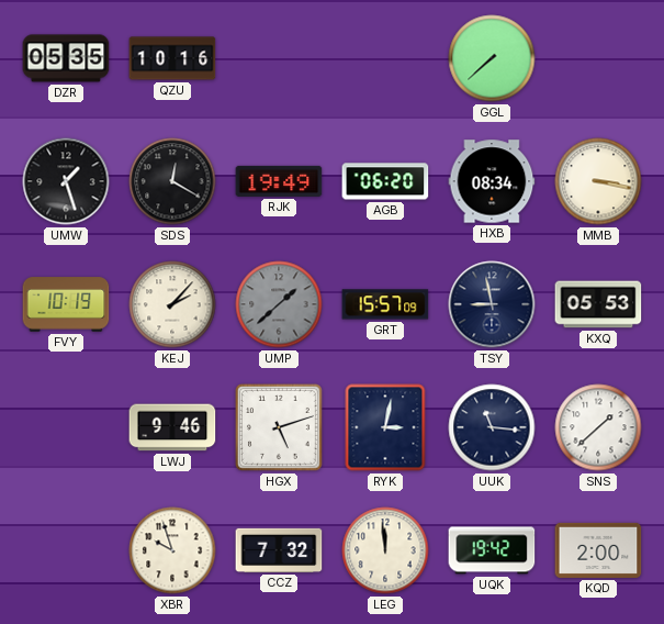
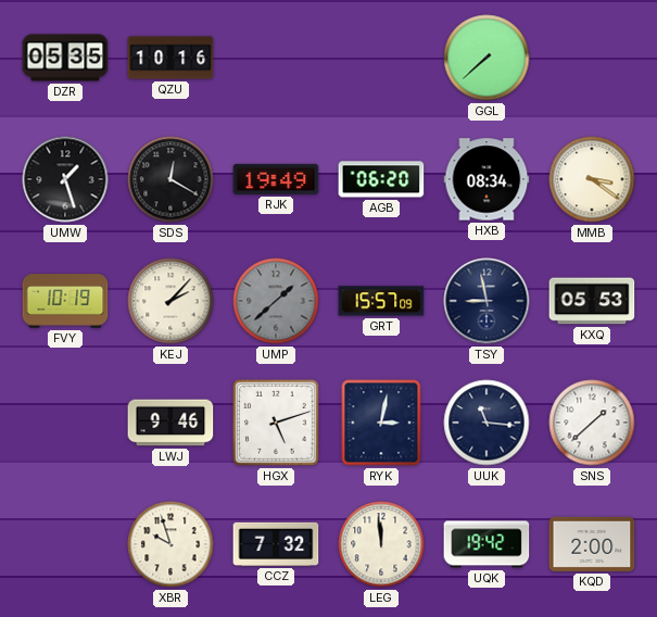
MMB: 3:17 -> 3:21 (592, 179)
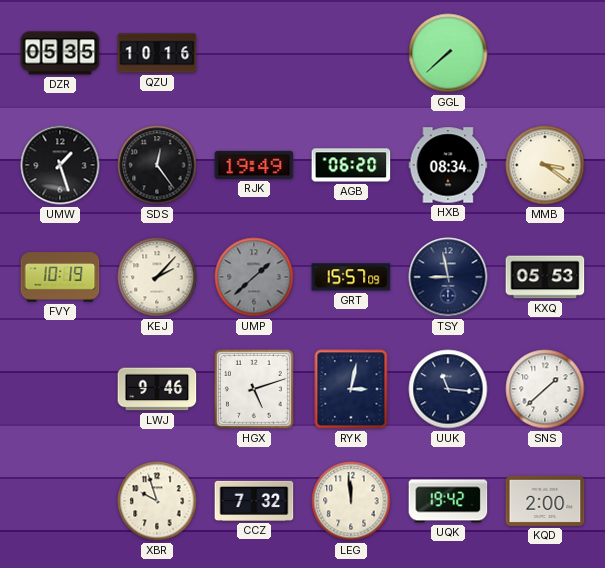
SDS: 12:20 -> 12:24 (157, 165)
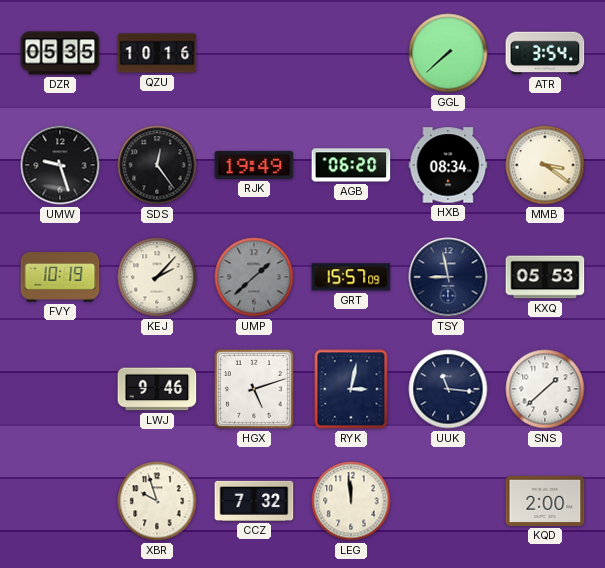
ATR: none -> 3:54 (545, 53)
UMW: 1:27 -> 9:27 (60, 165)
UQK: 19:42 -> none (448, 501)
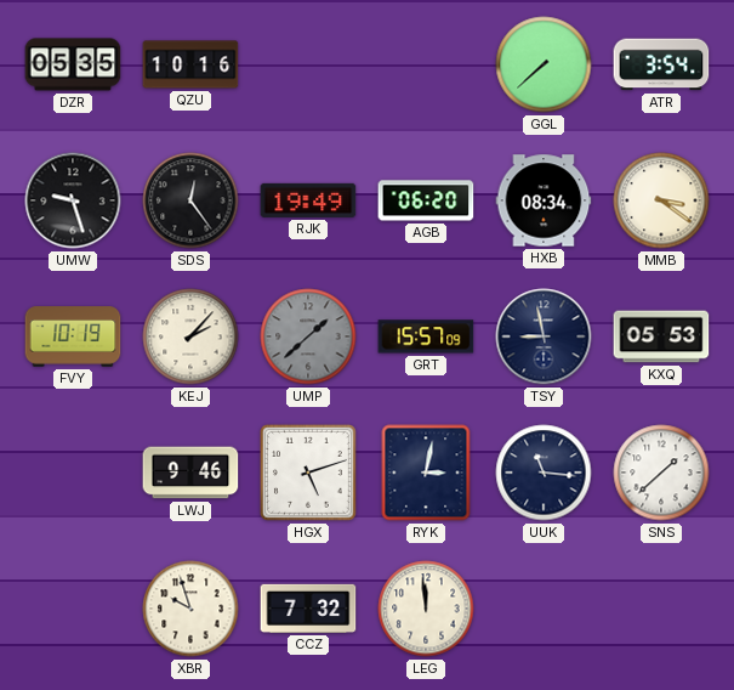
KQD: 2:00 -> none (545, 501)
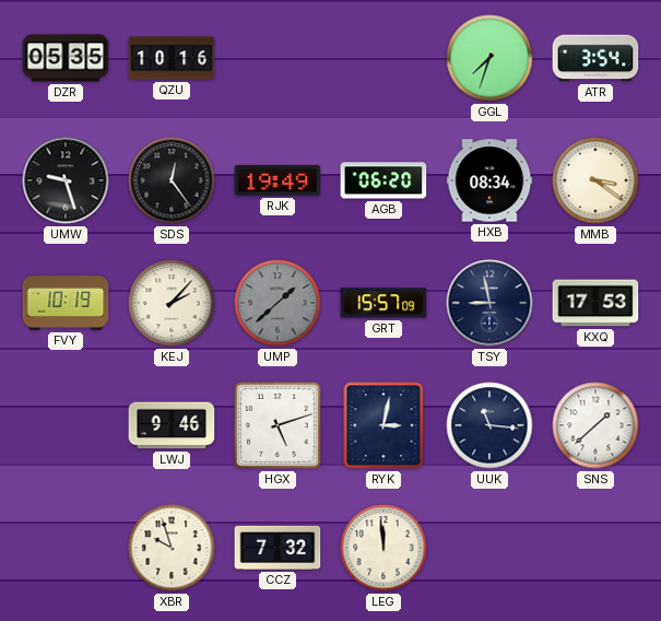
GGL: 7:38 -> 7:33 (489, 58)
KXQ: 05:53 -> 17:53 (595, 303)
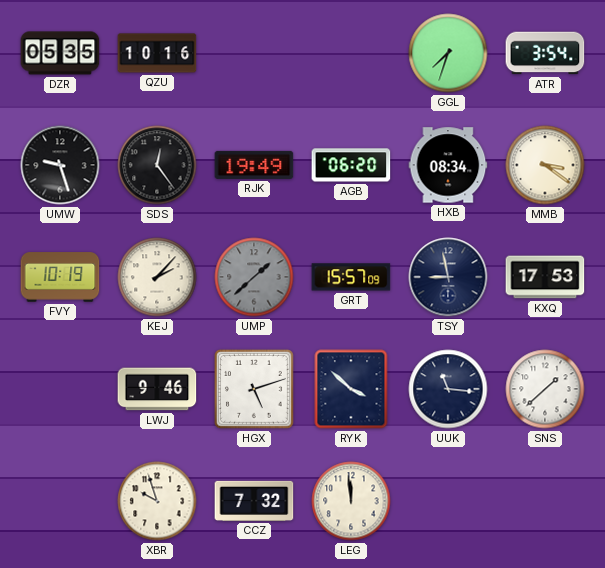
RYK: 3:02 -> 3:52 (351, 389)
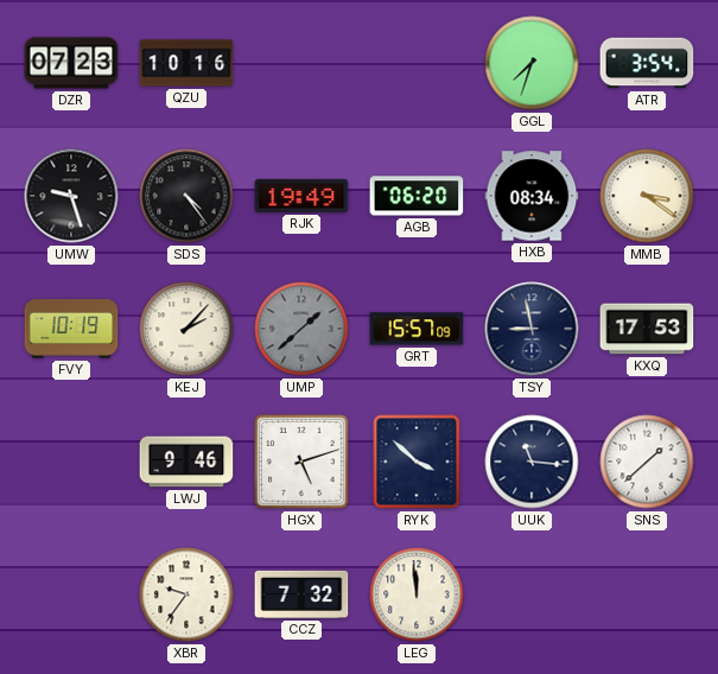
DZR: 05:35 -> 07:23 (71, 63)
SDS: 12:24 -> 4:24 (186, 196)
XBR: 9:57 -> 9:36 (186, 594)
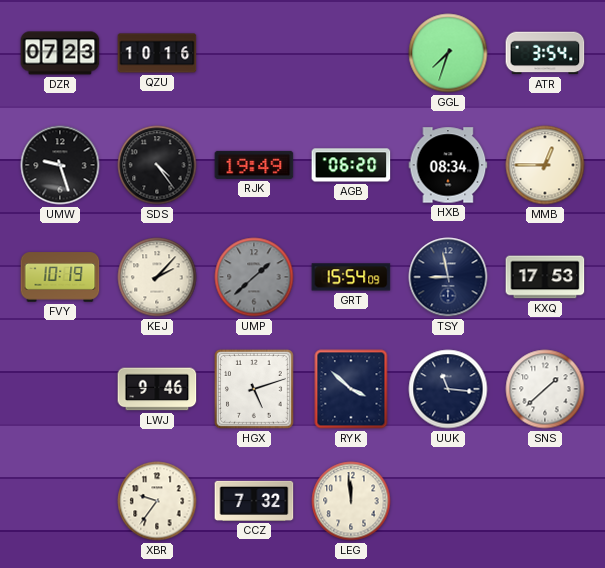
MMB: 3:21 -> 12:45 (545, 165)
GRT: 15:57 -> 15:54 (351, 277)
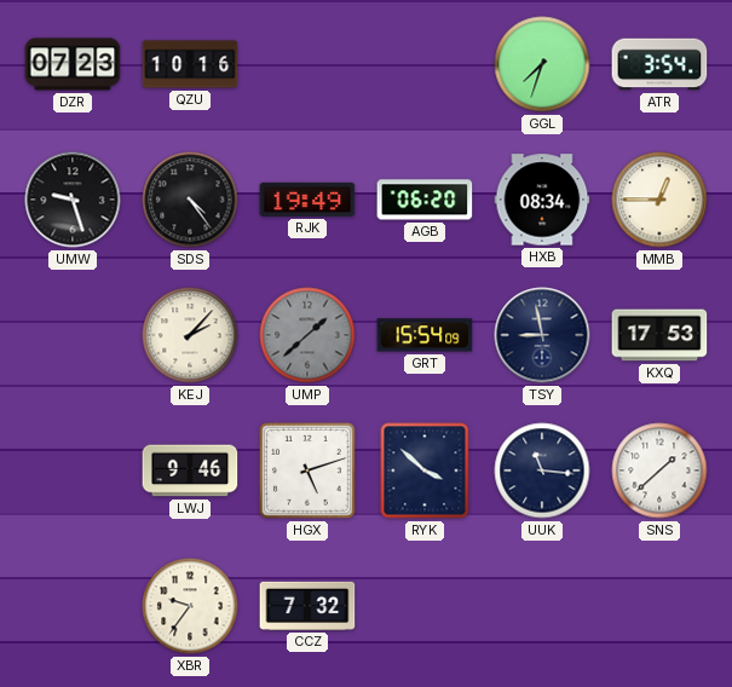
FVY: 10:19 -> none (60, 277)
LEG: 11:59 -> none (351, 501)
